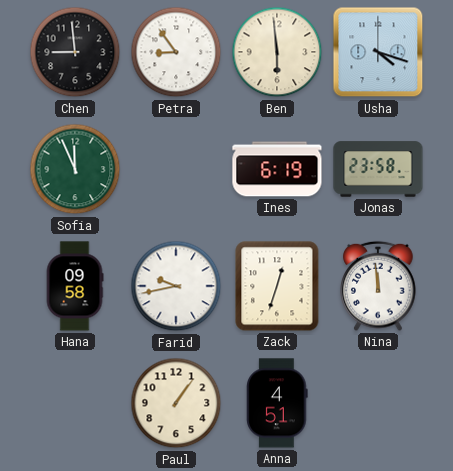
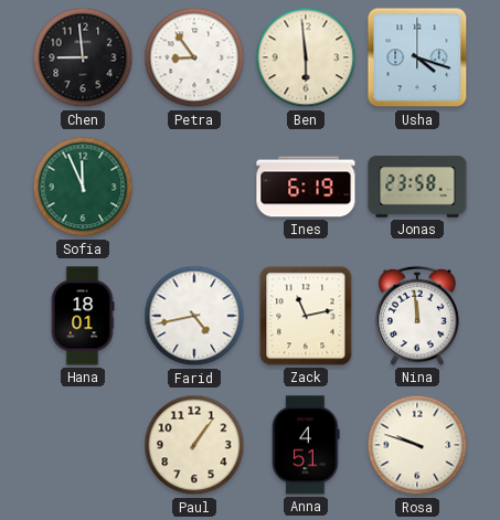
Hana: 09:58 -> 18:01 (83, 316)
Farid: 9:43 -> 4:43 (194, 316)
Zack: 12:33 -> 11:13 (306, 316)
Rosa: none -> 9:48 (417, 445)
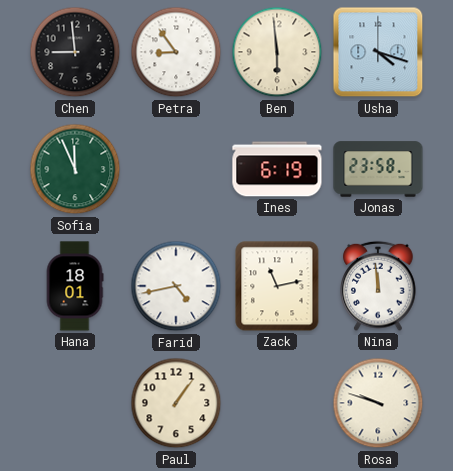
Anna: 4:51 -> none (306, 445)
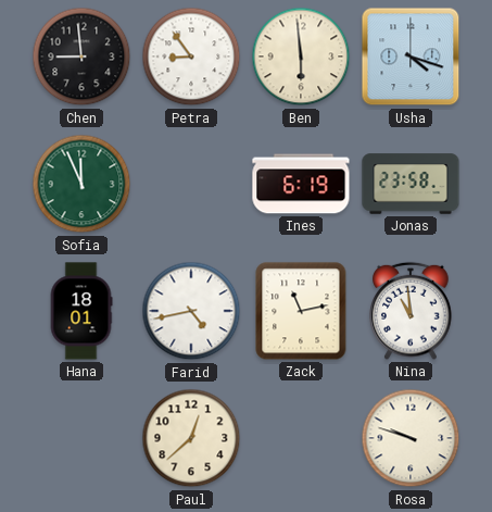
Nina: 11:59 -> 10:59 (411, 311)
Paul: 1:06 -> 12:38 (191, 438)
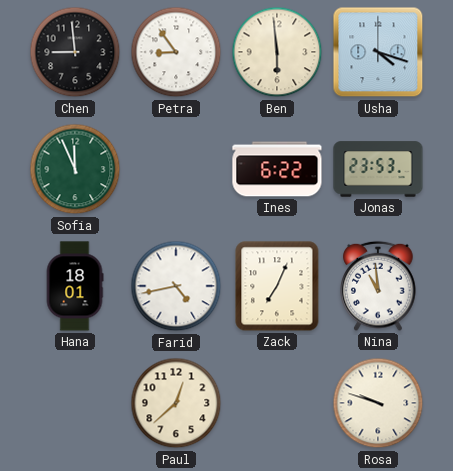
Ines: 6:19 -> 6:22 (277, 169)
Jonas: 23:58 -> 23:53 (378, 169)
Zack: 11:13 -> 7:04 (277, 286)
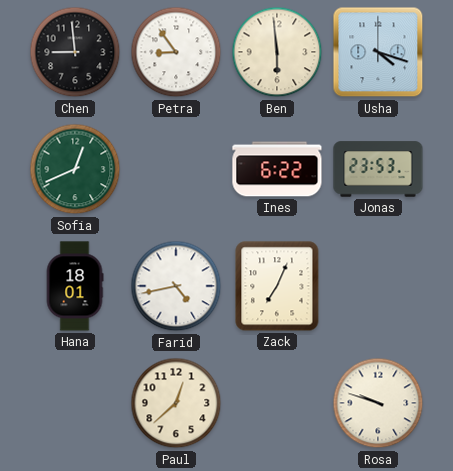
Sofia: 11:56 -> 12:41 (75, 169)
Nina: 10:59 -> none (378, 286)
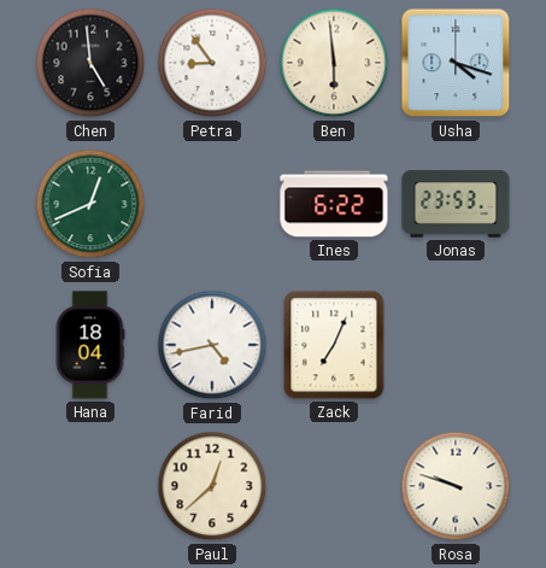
Chen: 8:59 -> 4:59 (90, 63)
Hana: 18:01 -> 18:04 (90, 345)
